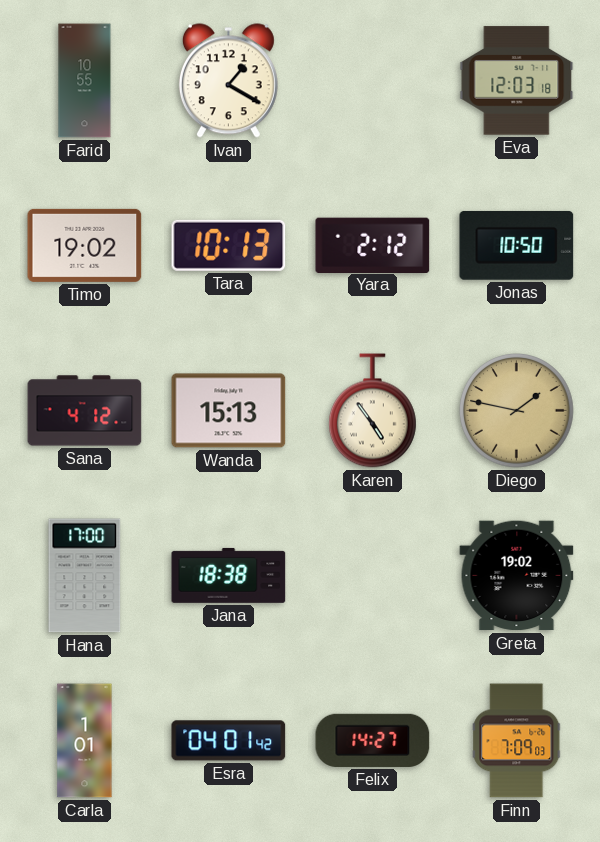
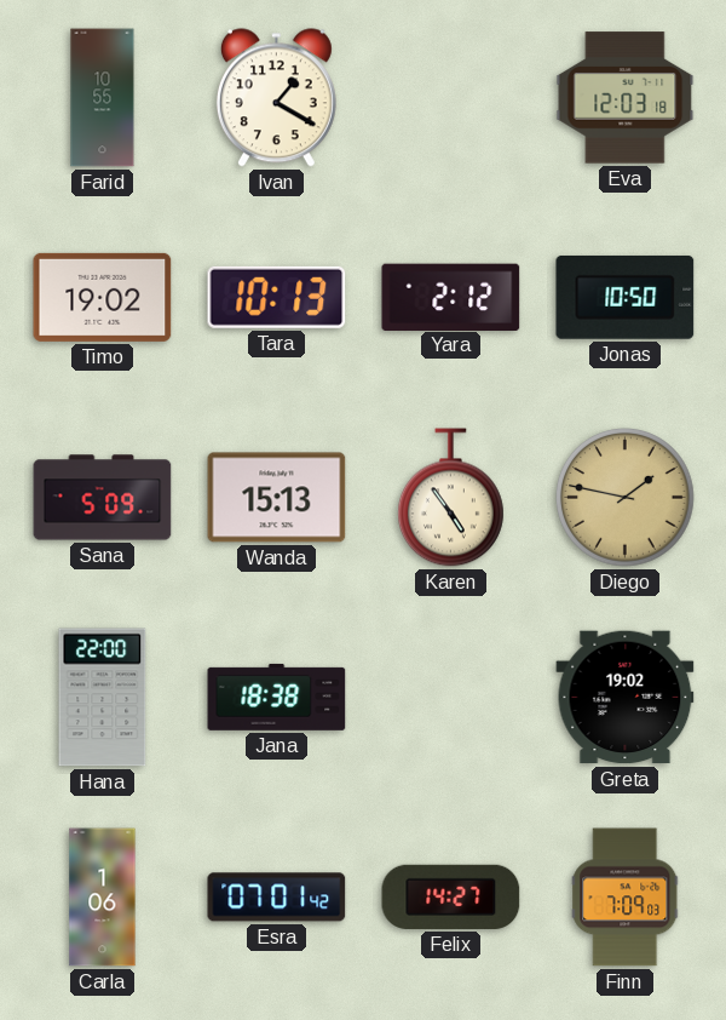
Sana: 4:12 -> 5:09 (103, 498)
Hana: 17:00 -> 22:00 (103, 698)
Carla: 1:01 -> 1:06 (103, 898)
Esra: 04:01 -> 07:01 (277, 898)
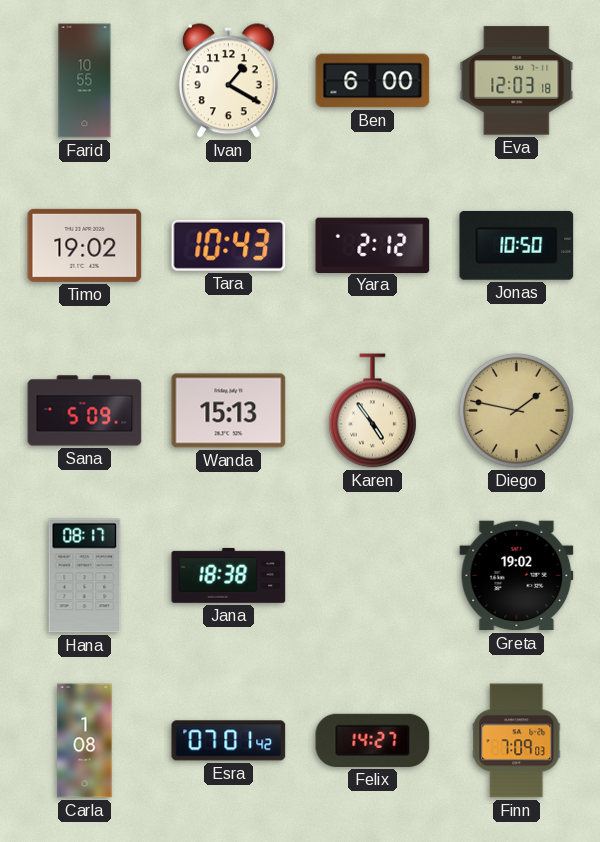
Ben: none -> 6:00 (373, 81)
Tara: 10:13 -> 10:43 (229, 245)
Hana: 22:00 -> 08:17 (85, 576)
Carla: 1:06 -> 1:08 (85, 741)
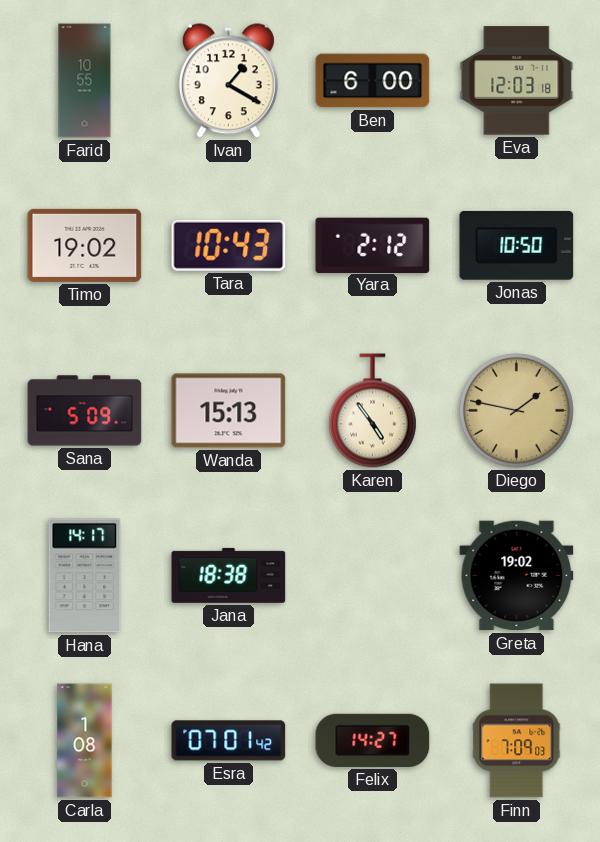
Hana: 08:17 -> 14:17 (85, 576)
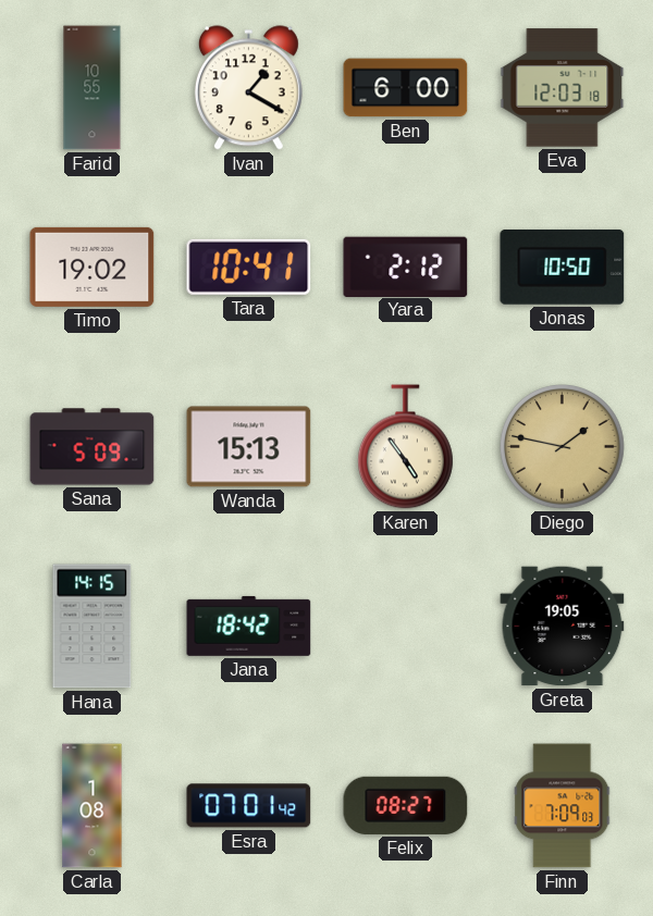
Tara: 10:43 -> 10:41 (249, 267)
Hana: 14:17 -> 14:15 (93, 627)
Jana: 18:38 -> 18:42 (249, 626)
Greta: 19:02 -> 19:05 (563, 627)
Felix: 14:27 -> 08:27 (406, 805)
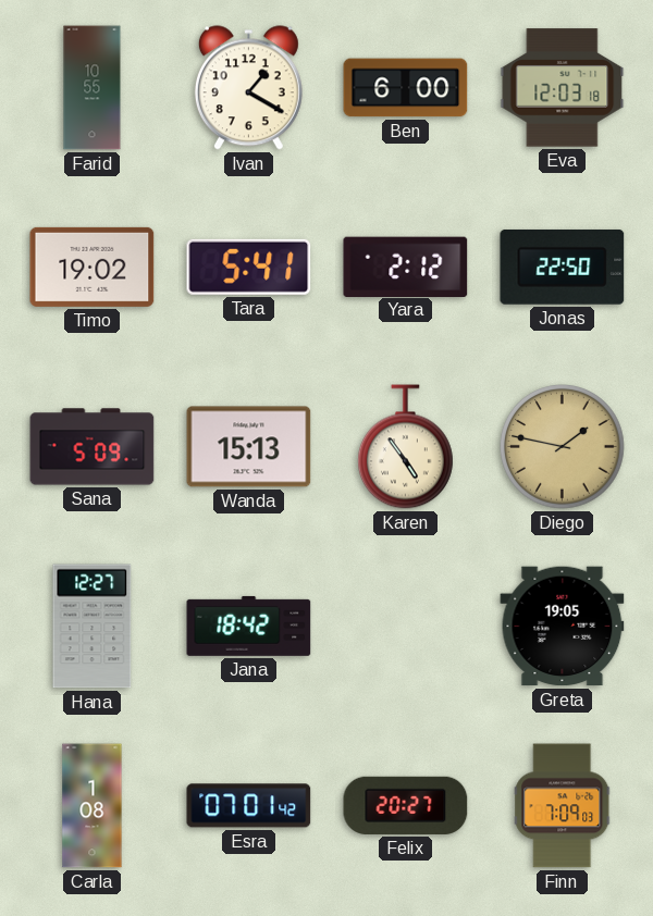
Tara: 10:41 -> 5:41 (249, 267)
Jonas: 10:50 -> 22:50 (563, 267)
Hana: 14:15 -> 12:27 (93, 627)
Felix: 08:27 -> 20:27 (406, 805)
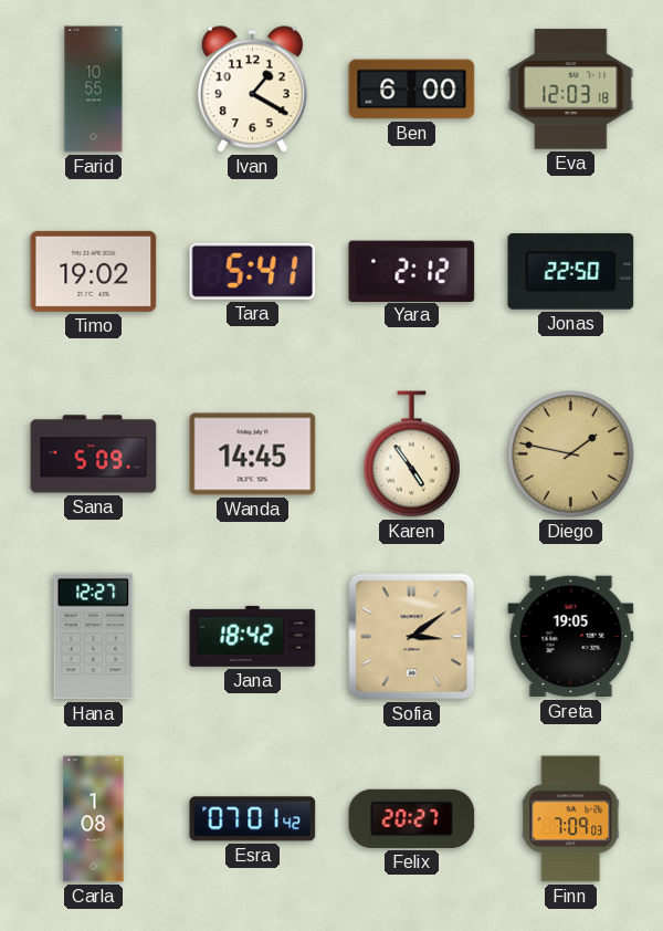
Wanda: 15:13 -> 14:45 (253, 454)
Sofia: none -> 3:09 (412, 637)
